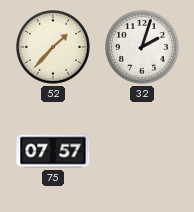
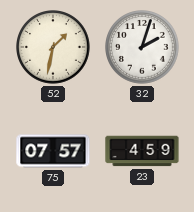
52: 1:37 -> 1:32 (53, 47)
23: none -> 4:59 (142, 151)
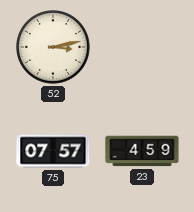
52: 1:32 -> 3:13 (53, 47)
32: 2:03 -> none (142, 47)
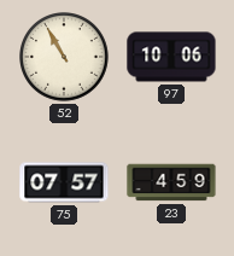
52: 3:13 -> 10:55 (64, 57)
97: none -> 10:06 (171, 57)
